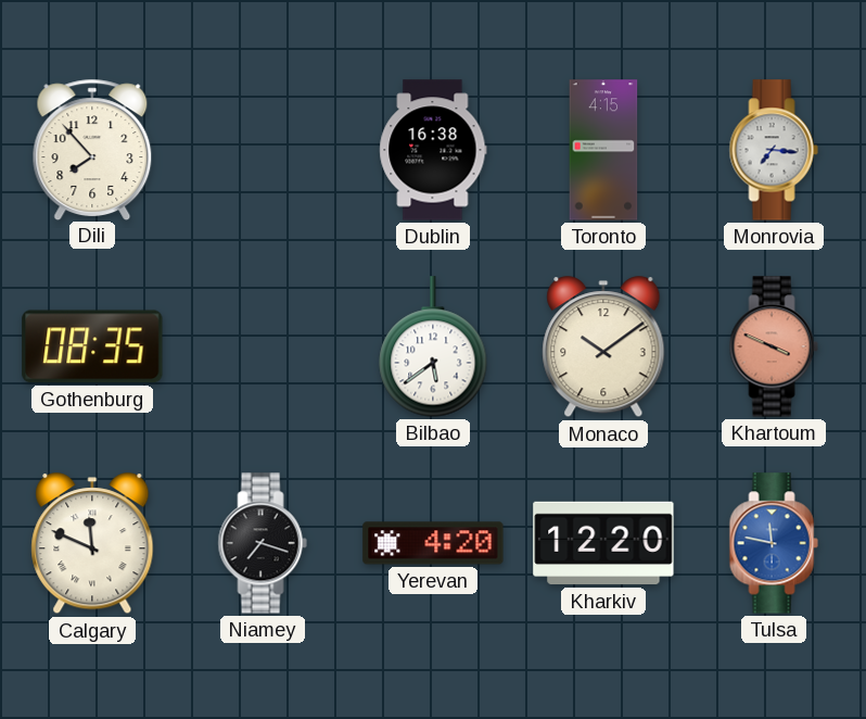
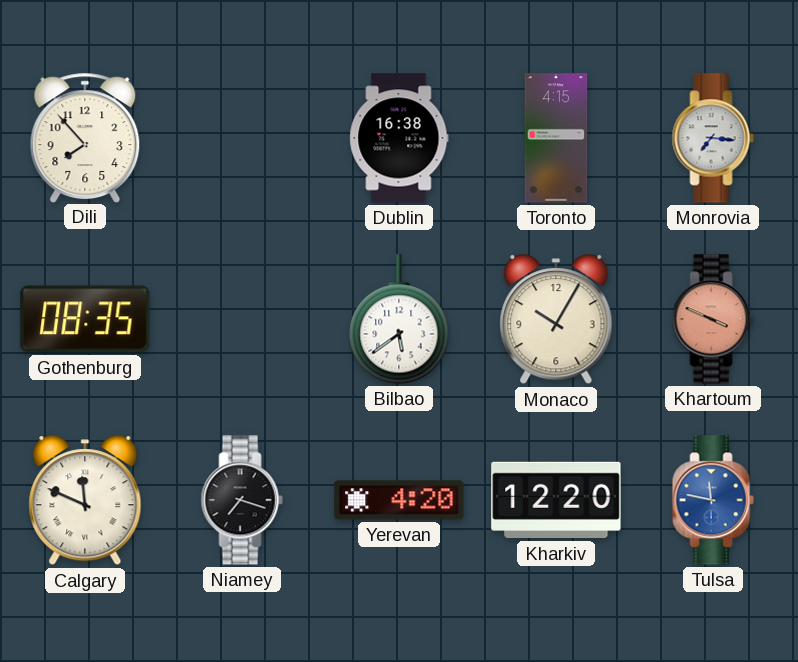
Monaco: 10:09 -> 10:05 (556, 320)
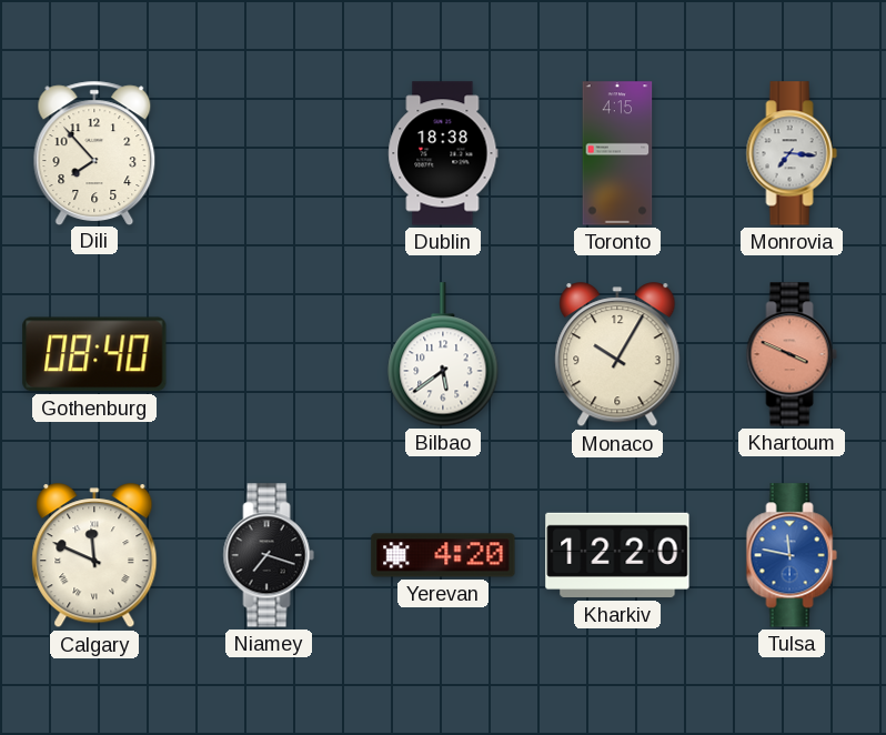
Dublin: 16:38 -> 18:38 (443, 153)
Gothenburg: 08:35 -> 08:40 (94, 354)
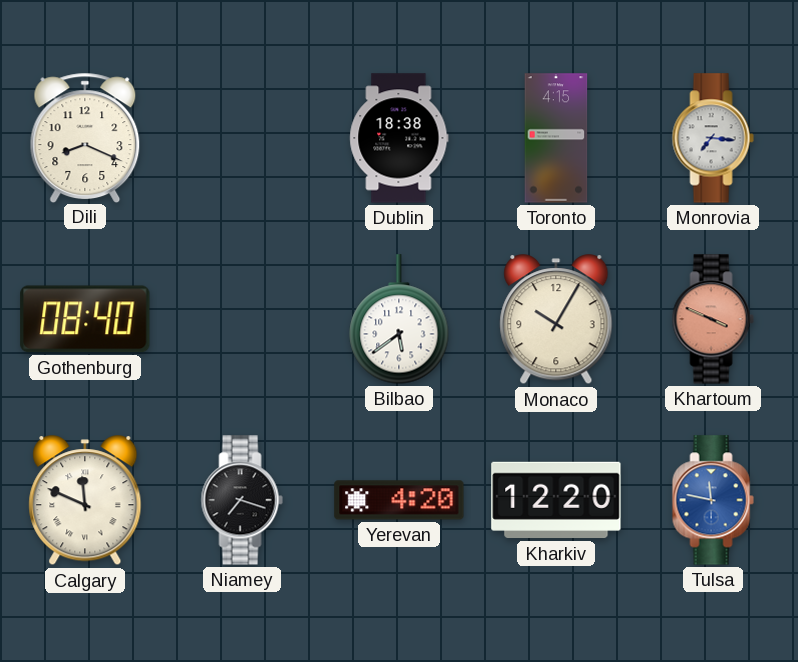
Dili: 7:53 -> 8:19 (85, 137)
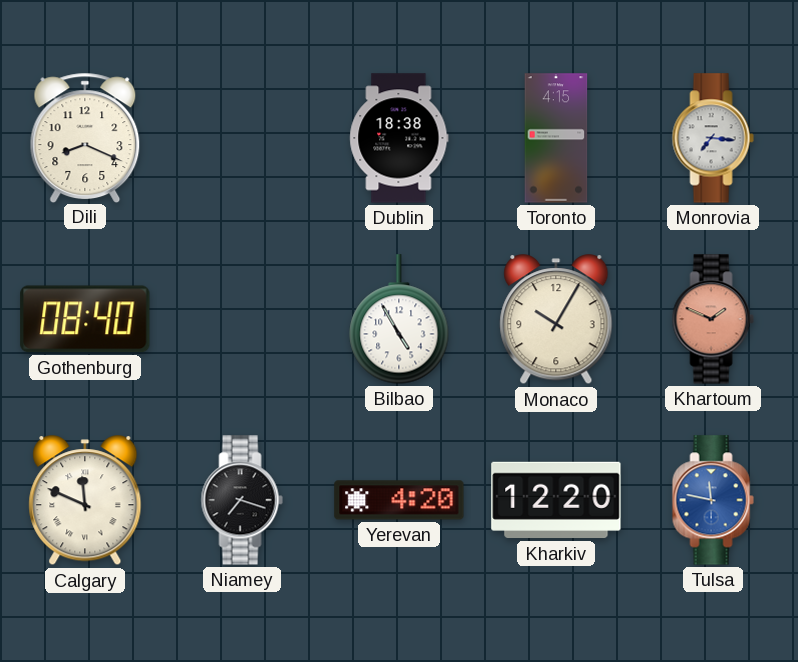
Bilbao: 5:39 -> 4:55 (399, 319)
Khartoum: 3:49 -> 1:49 (713, 319)
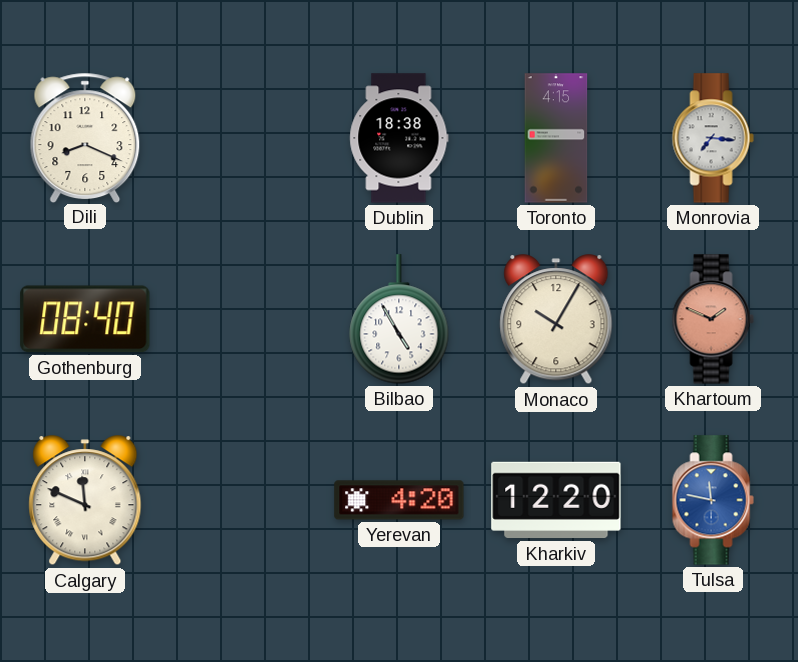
Niamey: 7:18 -> none (242, 500)
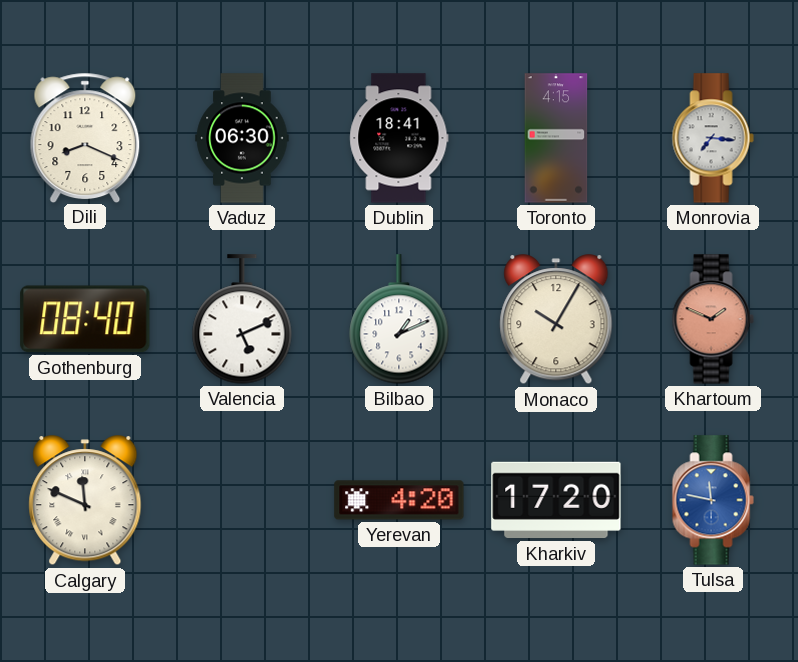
Vaduz: none -> 06:30 (242, 138)
Dublin: 18:38 -> 18:41 (399, 138)
Valencia: none -> 5:11 (242, 319)
Bilbao: 4:55 -> 1:11 (399, 319)
Kharkiv: 12:20 -> 17:20 (556, 500)
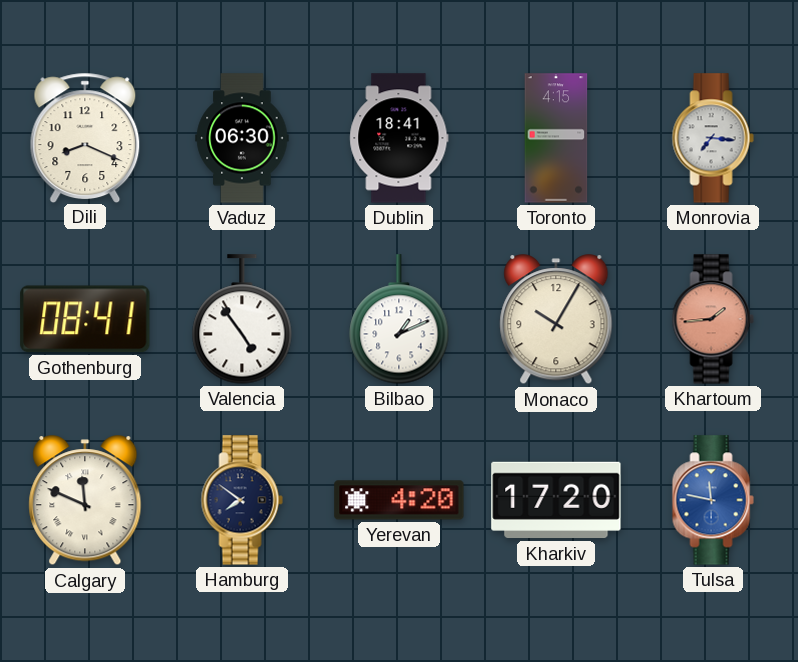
Gothenburg: 08:40 -> 08:41 (85, 319)
Valencia: 5:11 -> 4:54 (242, 319)
Khartoum: 1:49 -> 1:44 (713, 319)
Hamburg: none -> 7:51 (242, 500)
